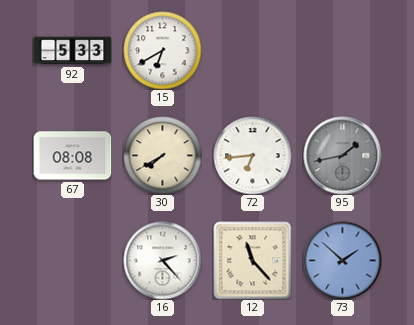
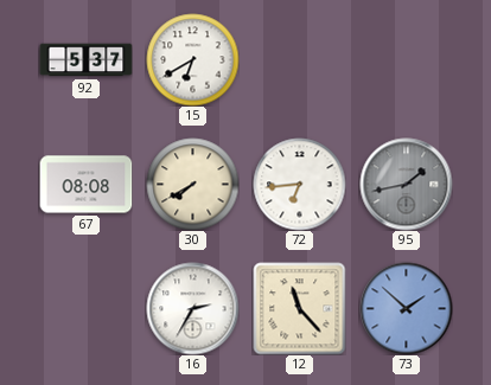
92: 5:33 -> 5:37 (85, 60)
16: 2:23 -> 2:35 (192, 308)
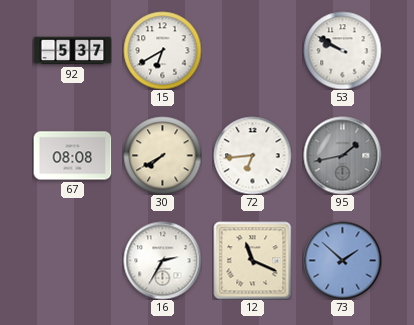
53: none -> 9:50 (342, 50)
12: 11:23 -> 11:19 (252, 260)
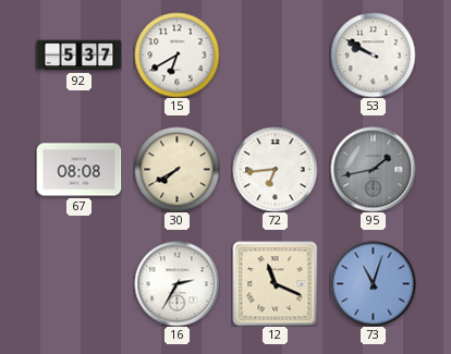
73: 1:52 -> 11:03 (373, 283)
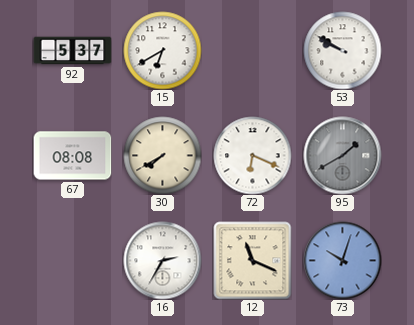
72: 6:44 -> 6:19 (252, 155)
95: 1:43 -> 1:40 (342, 155)
73: 11:03 -> 10:03 (342, 260)
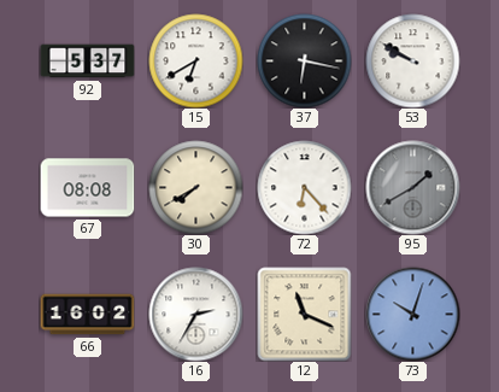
37: none -> 6:17 (304, 60)
72: 6:19 -> 6:23 (304, 187)
66: none -> 16:02 (87, 315)
